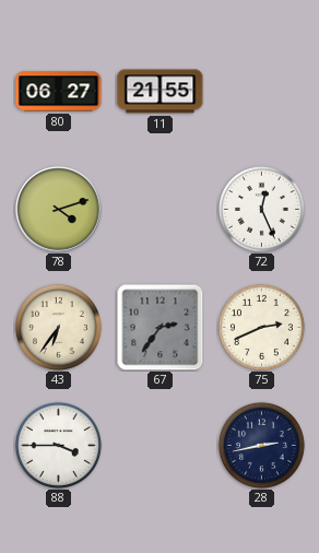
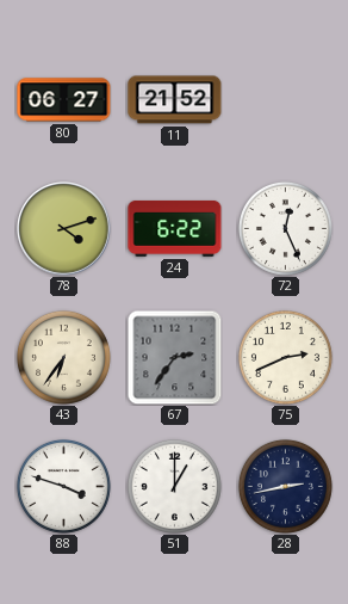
11: 21:55 -> 21:52 (175, 100)
24: none -> 6:22 (175, 228)
88: 3:45 -> 3:48 (63, 486)
51: none -> 1:00 (174, 486)
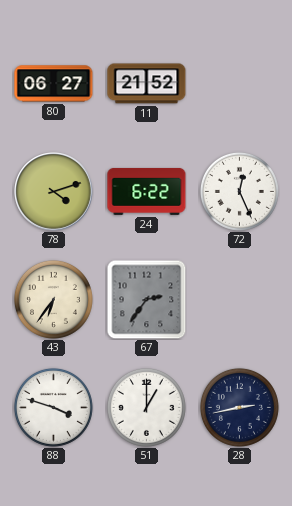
75: 2:41 -> none (285, 357)
